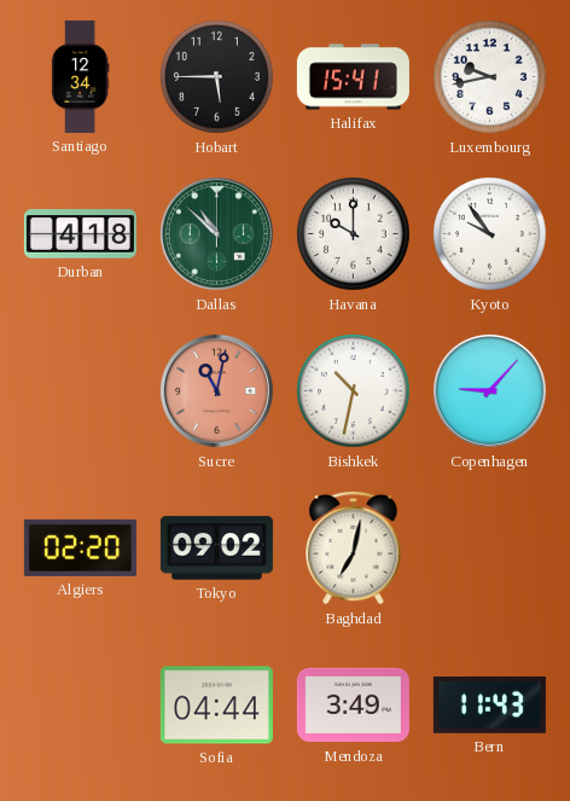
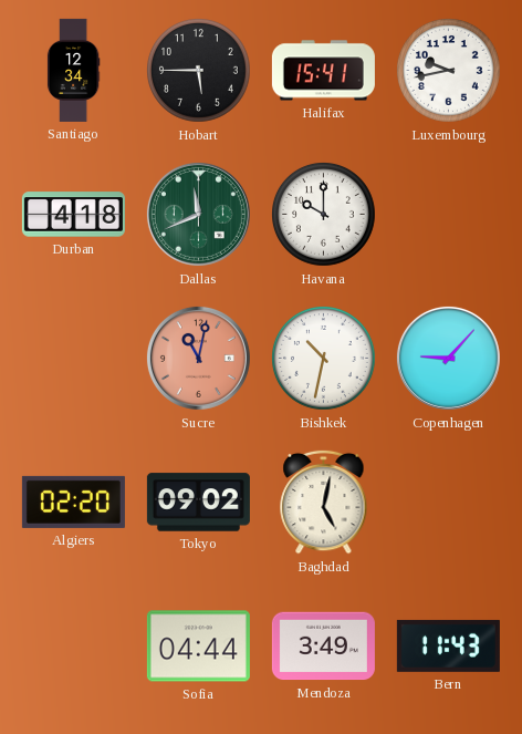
Dallas: 10:52 -> 11:41 (198, 214)
Kyoto: 9:54 -> none (490, 234)
Baghdad: 7:02 -> 5:02 (324, 502)
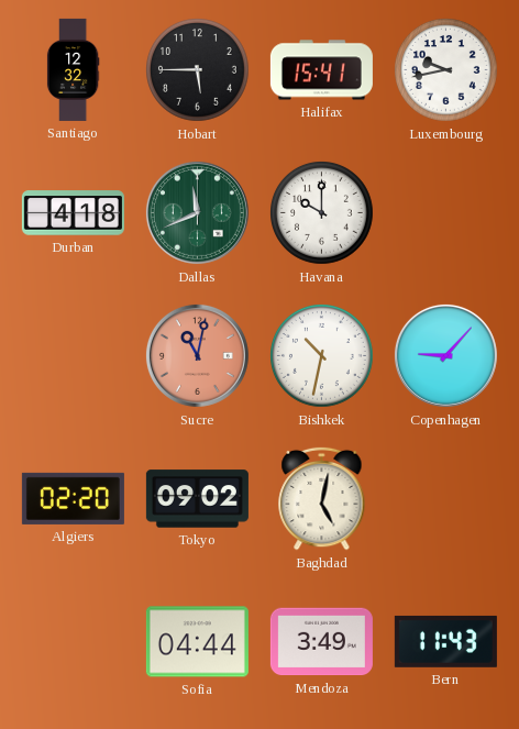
Santiago: 12:34 -> 12:32 (73, 69)
